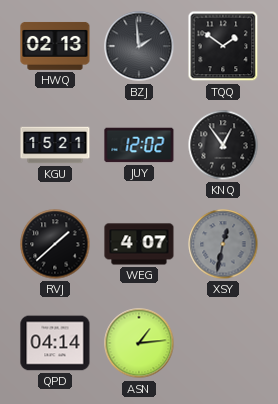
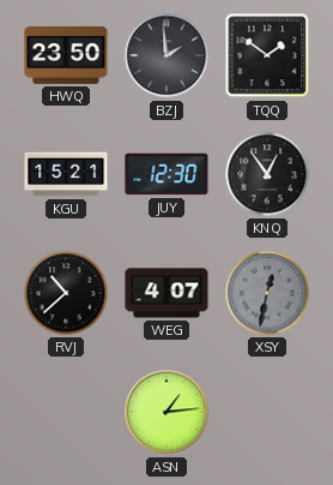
HWQ: 02:13 -> 23:50 (66, 55)
JUY: 12:02 -> 12:30 (166, 174)
RVJ: 1:38 -> 10:38 (66, 293)
QPD: 04:14 -> none (55, 343)
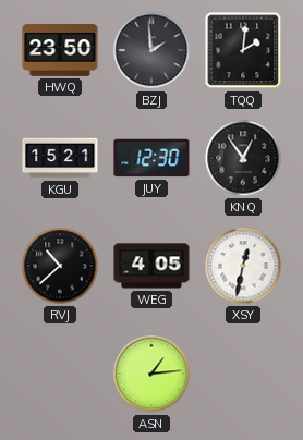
TQQ: 1:51 -> 2:01 (243, 50)
WEG: 4:07 -> 4:05 (152, 266)
XSY dial: grey -> white (243, 266)
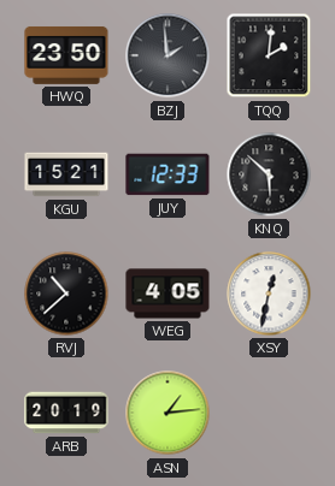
JUY: 12:30 -> 12:33 (167, 174)
KNQ: 12:54 -> 5:52 (269, 174)
ARB: none -> 20:19 (66, 413)
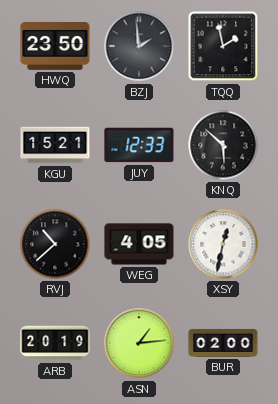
TQQ: 2:01 -> 1:58 (223, 46)
BUR: none -> 02:00 (223, 343)
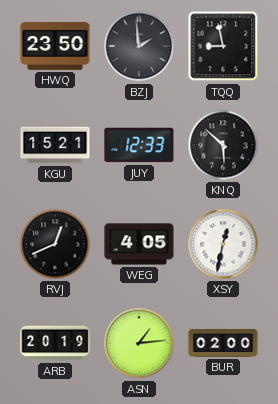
TQQ: 1:58 -> 8:58 (223, 46)
RVJ: 10:38 -> 12:41 (55, 244)
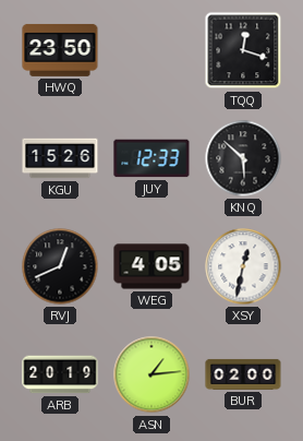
BZJ: 1:59 -> none (139, 46)
TQQ: 8:58 -> 12:18 (243, 50)
KGU: 15:21 -> 15:26 (60, 158)
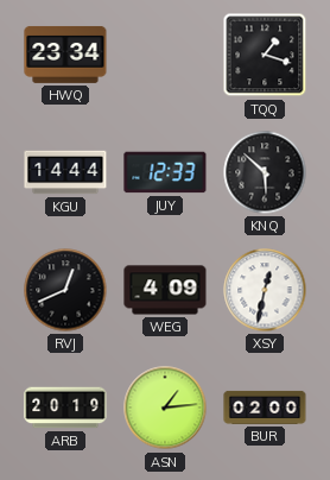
HWQ: 23:50 -> 23:34 (65, 55)
TQQ: 12:18 -> 1:18 (265, 55)
KGU: 15:26 -> 14:44 (65, 172)
WEG: 4:05 -> 4:09 (165, 290)
